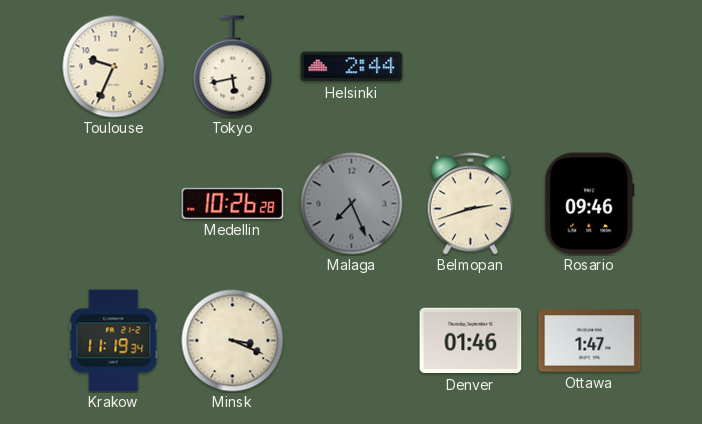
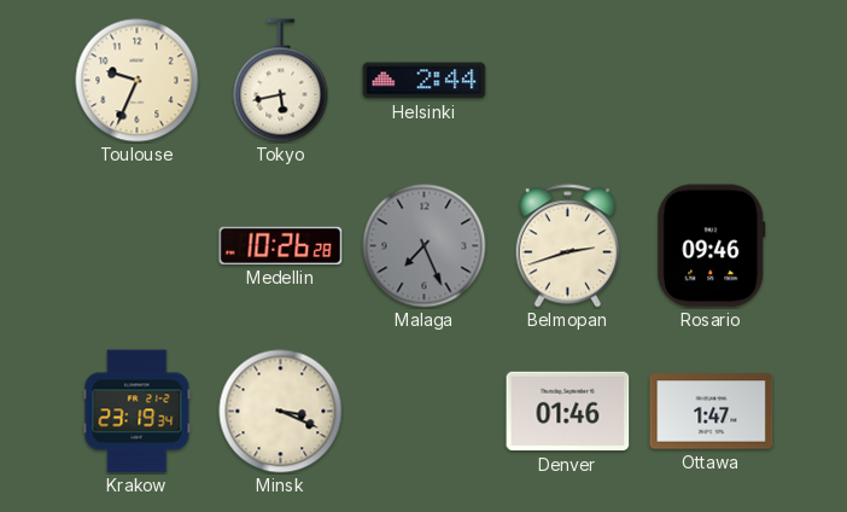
Krakow: 11:19 -> 23:19 (138, 412)
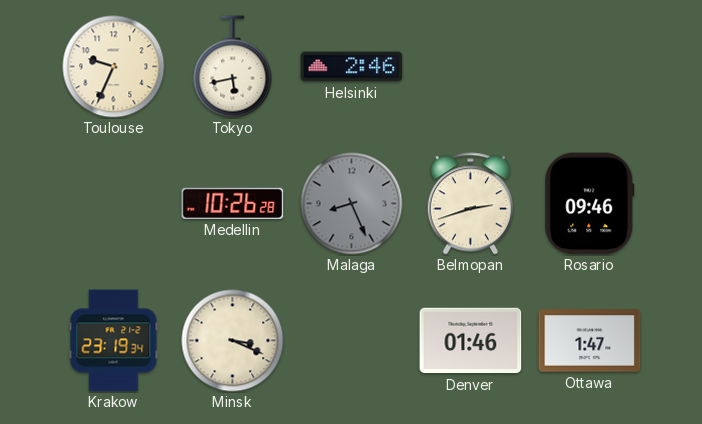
Helsinki: 2:44 -> 2:46 (352, 67)
Malaga: 7:26 -> 8:26 (352, 204)
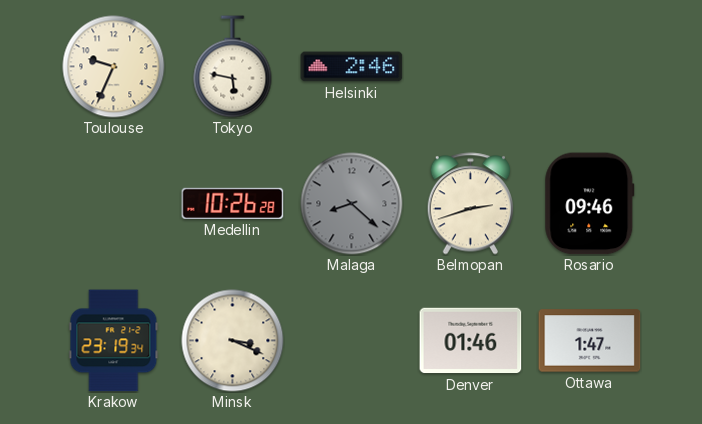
Tokyo: 5:43 -> 5:47 (233, 67)
Malaga: 8:26 -> 8:22 (352, 204)
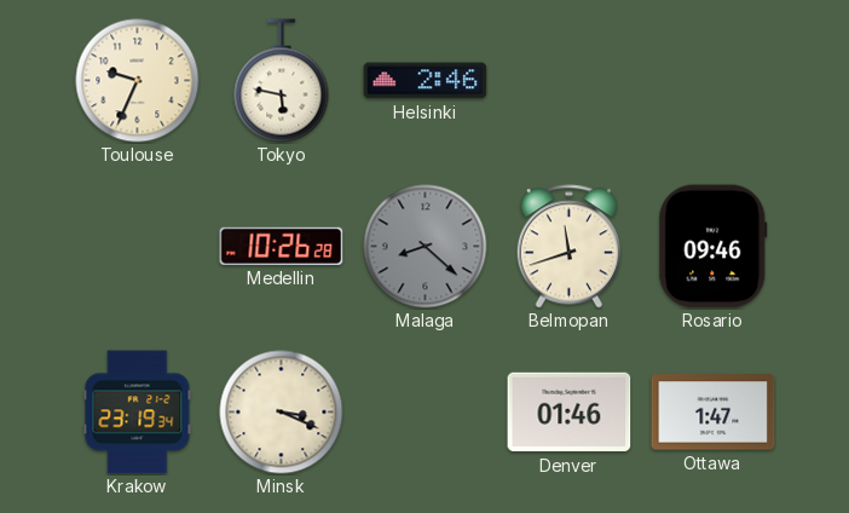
Belmopan: 2:42 -> 11:42 (568, 247)
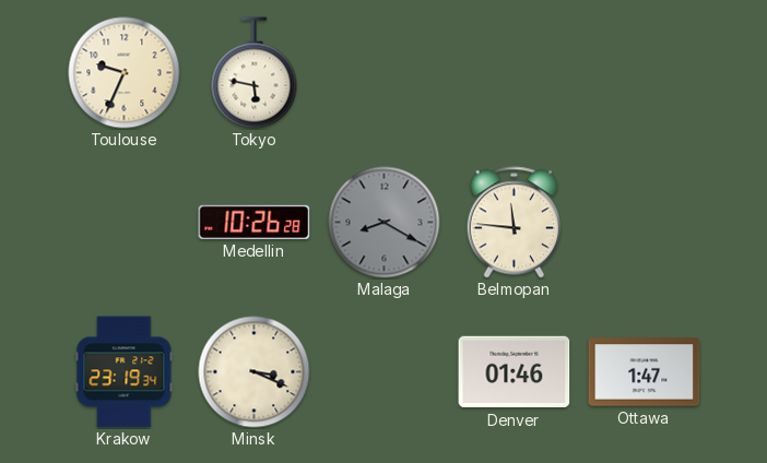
Helsinki: 2:46 -> none (426, 81)
Malaga: 8:22 -> 8:20 (385, 223)
Belmopan: 11:42 -> 11:46 (514, 223)
Rosario: 09:46 -> none (714, 247)
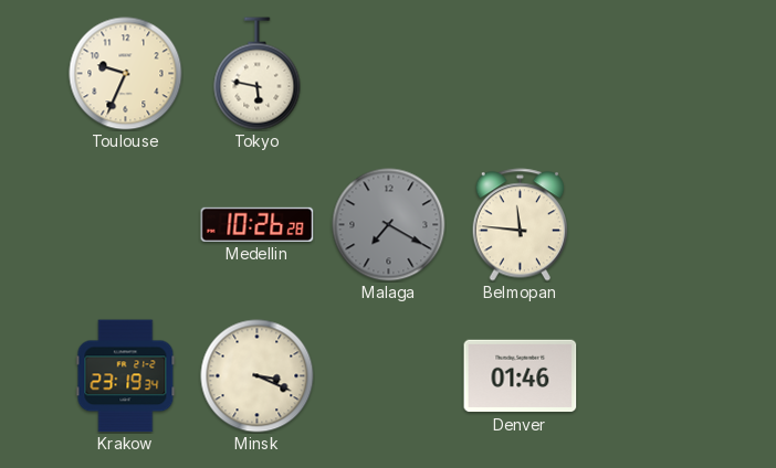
Malaga: 8:20 -> 7:20 (389, 225)
Ottawa: 1:47 -> none (645, 372)
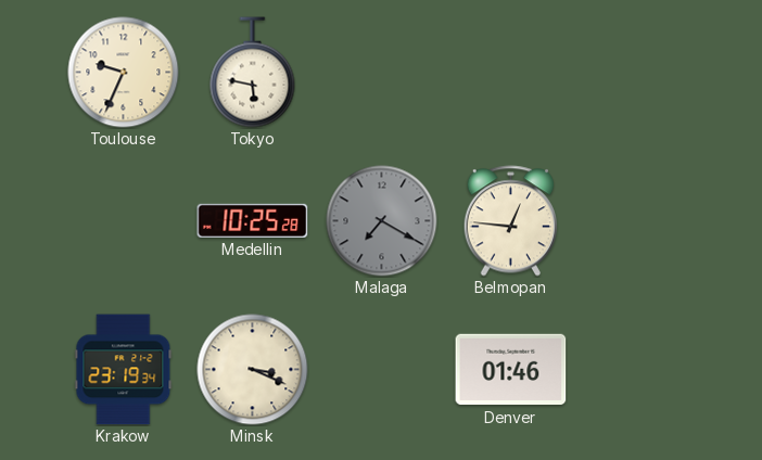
Medellin: 10:26 -> 10:25 (253, 220)
Belmopan: 11:46 -> 12:46 (510, 221)
